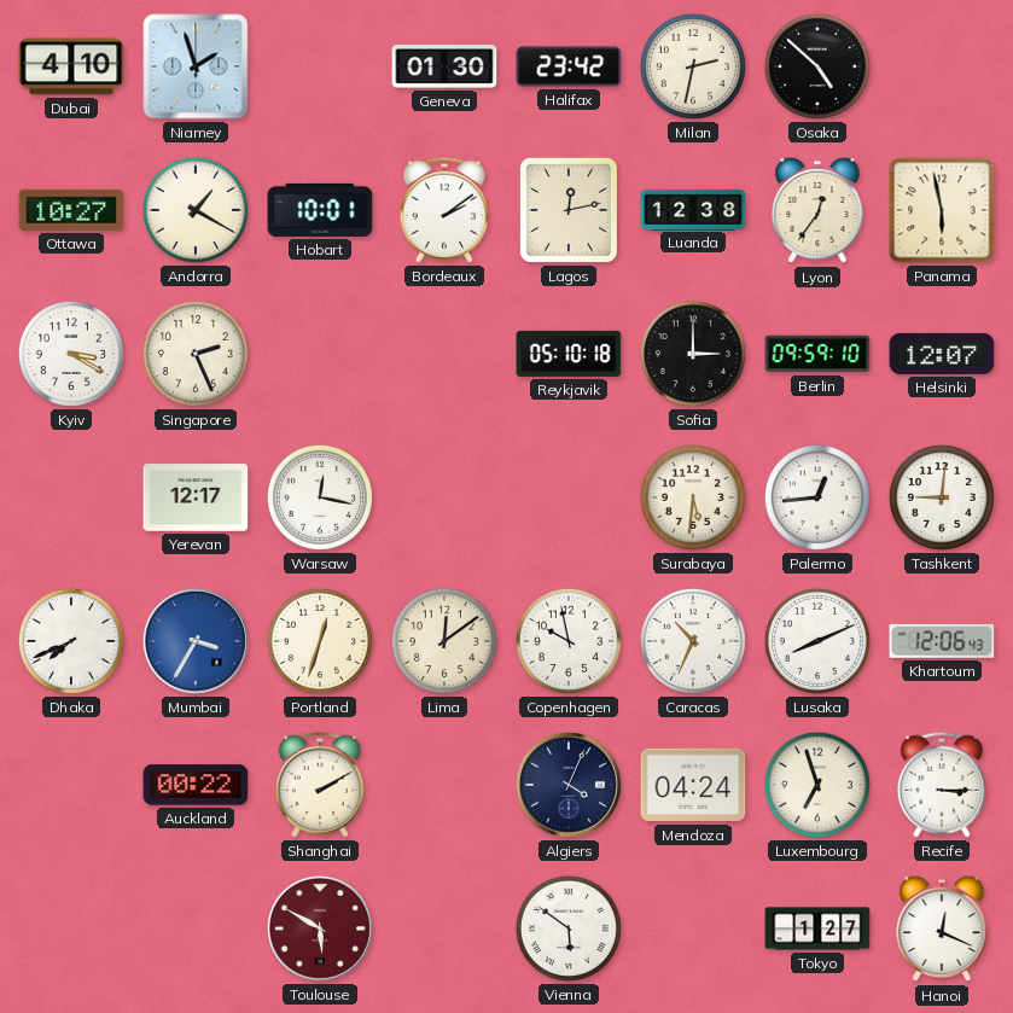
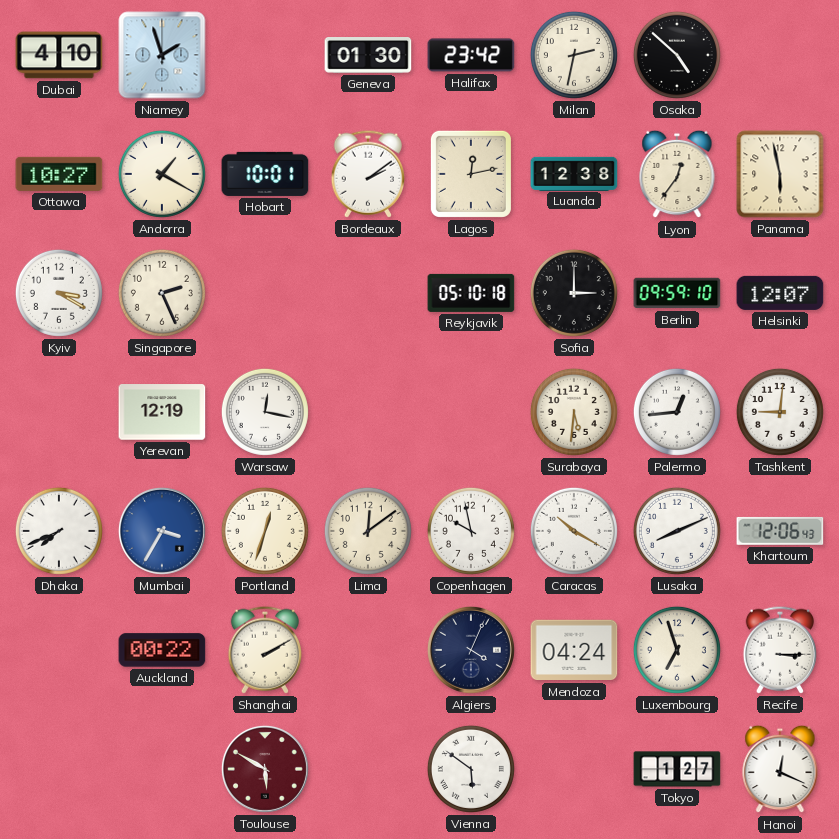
Yerevan: 12:17 -> 12:19 (162, 412)
Caracas: 10:34 -> 10:20 (574, 531)
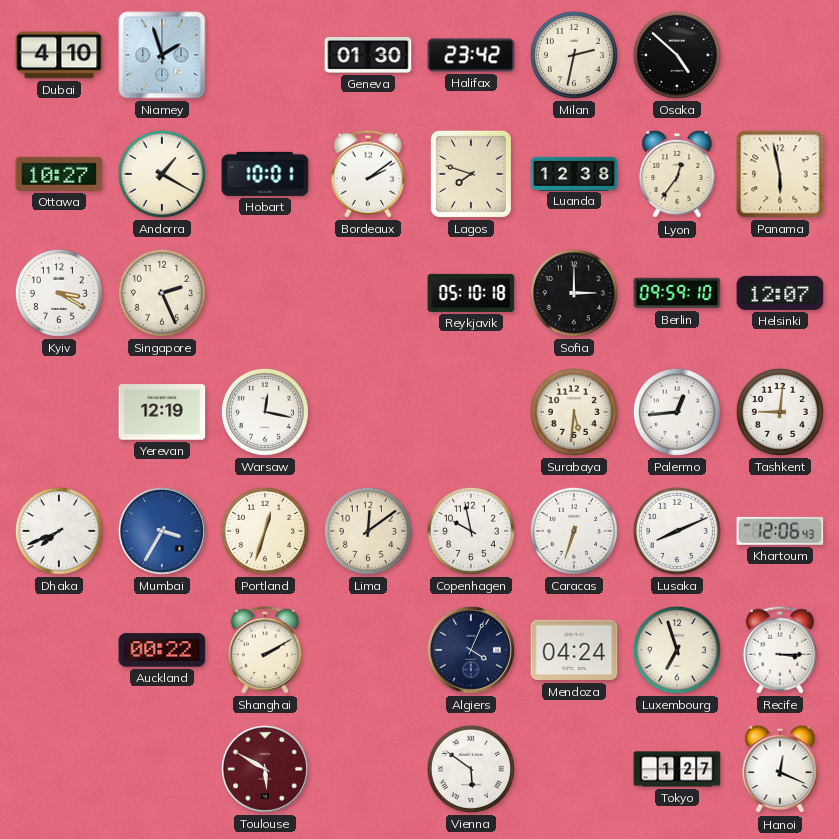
Lagos: 12:13 -> 7:48 (471, 174)
Caracas: 10:20 -> 6:33 (574, 531)
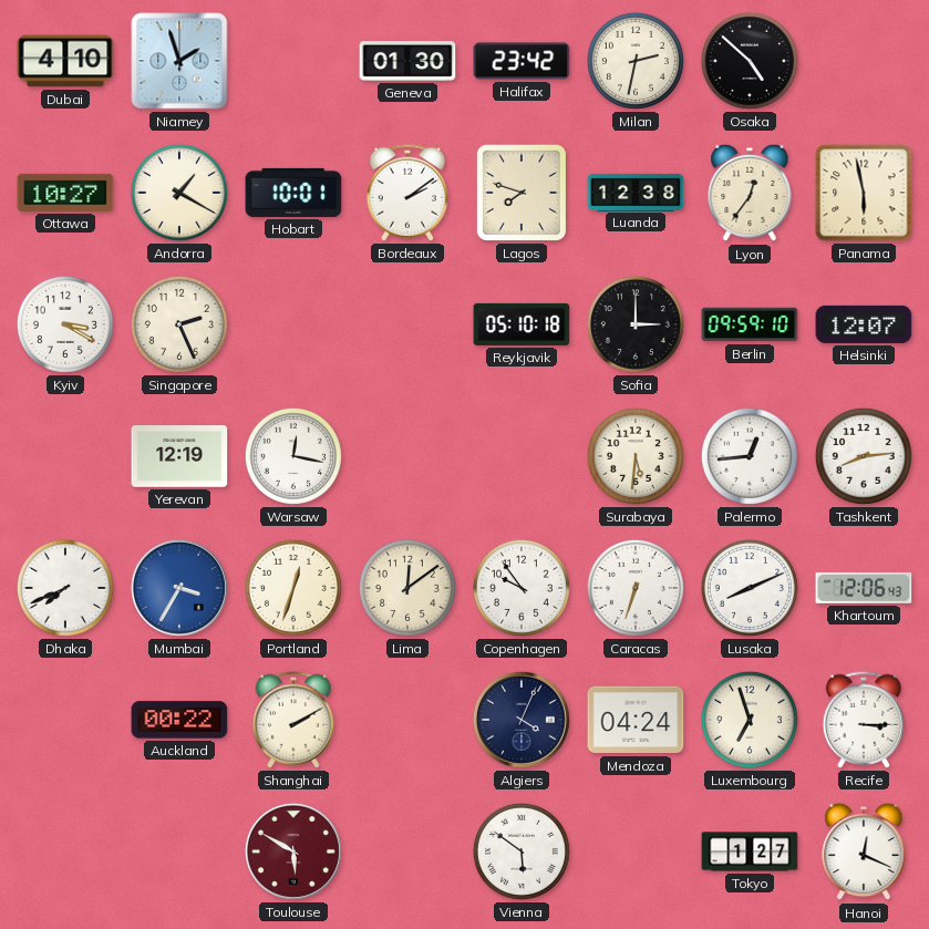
Tashkent: 9:01 -> 8:14 (864, 456)
Copenhagen: 9:58 -> 9:54 (522, 588)
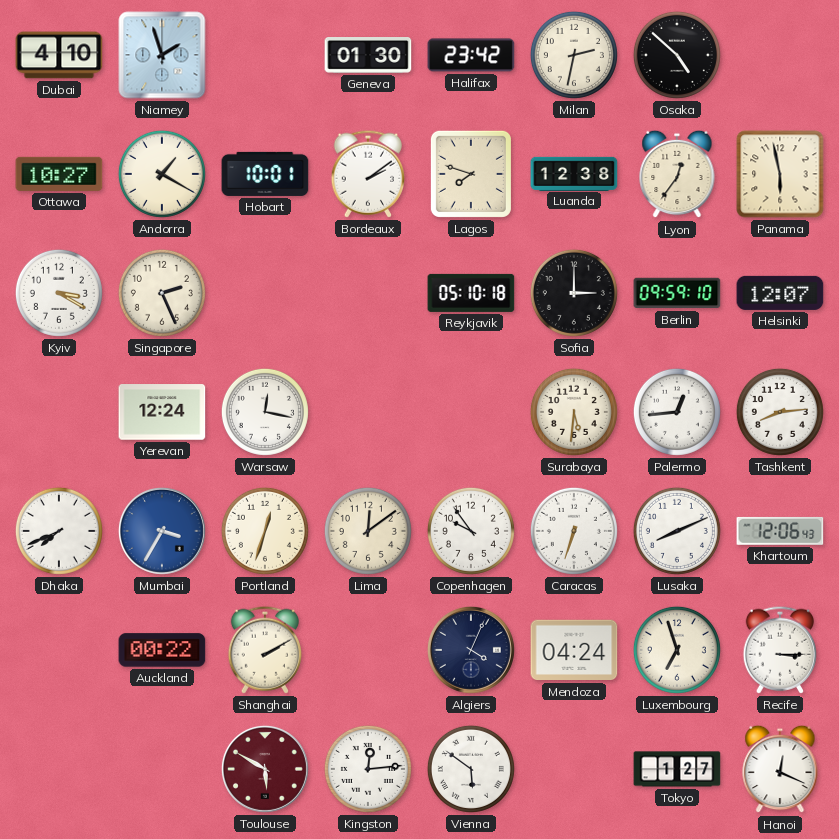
Yerevan: 12:19 -> 12:24 (162, 412)
Kingston: none -> 12:14 (368, 769)
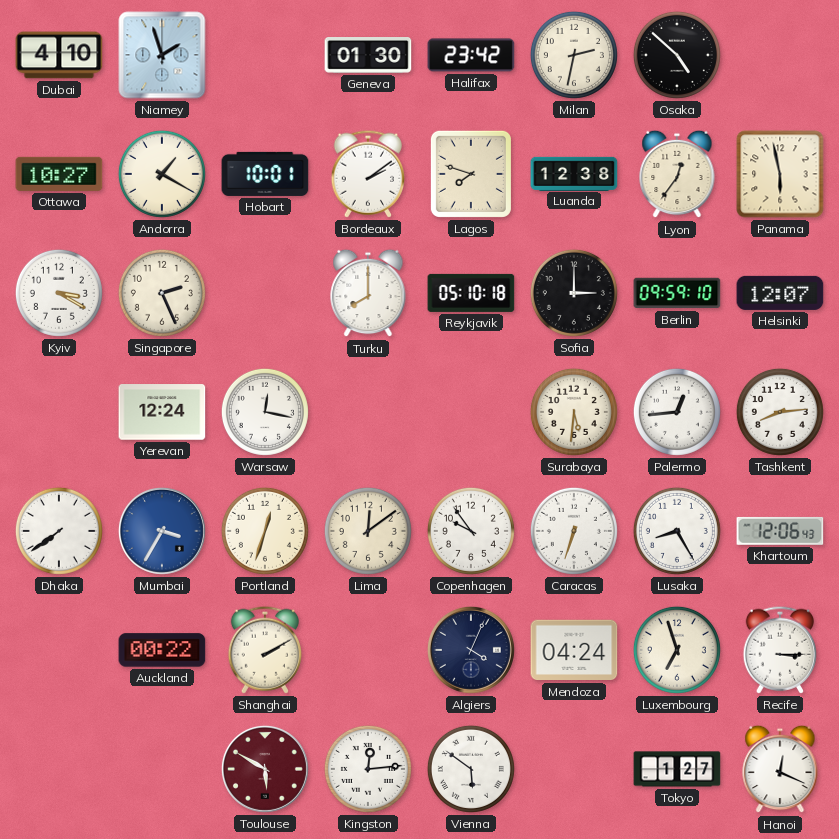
Turku: none -> 8:00 (368, 293)
Dhaka: 7:41 -> 7:39 (59, 531)
Lusaka: 8:11 -> 8:25 (677, 531)
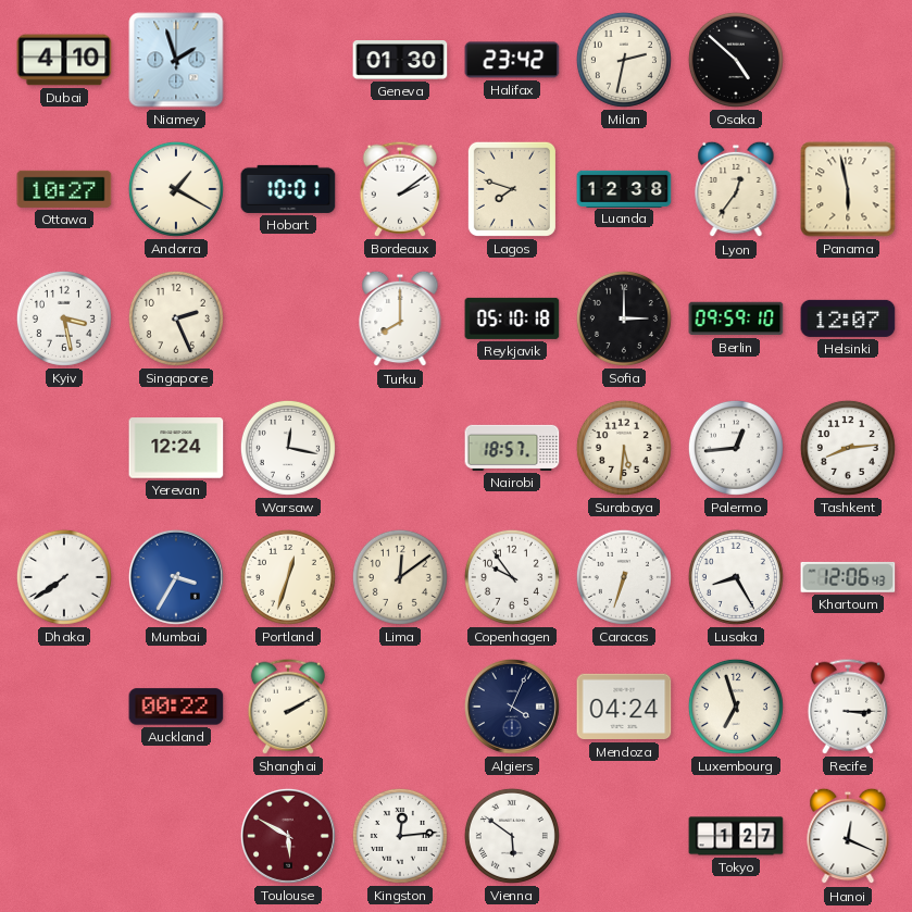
Kyiv: 3:20 -> 3:28 (64, 318)
Nairobi: none -> 18:57 (512, 448)
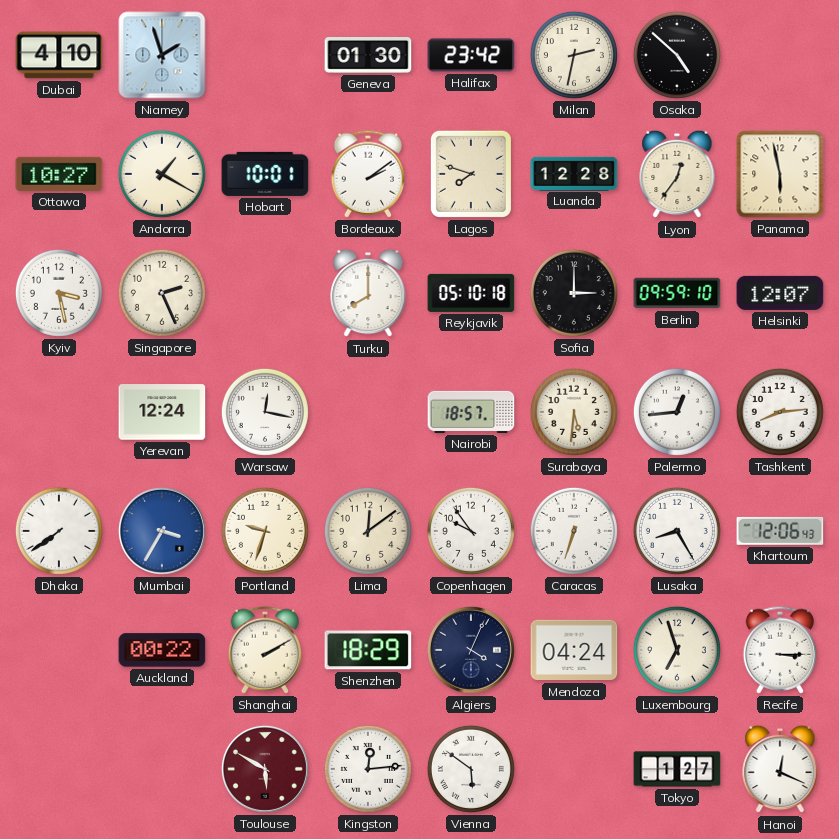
Luanda: 12:38 -> 12:28 (574, 173)
Portland: 12:33 -> 9:33 (265, 531)
Shenzhen: none -> 18:29 (368, 650)
